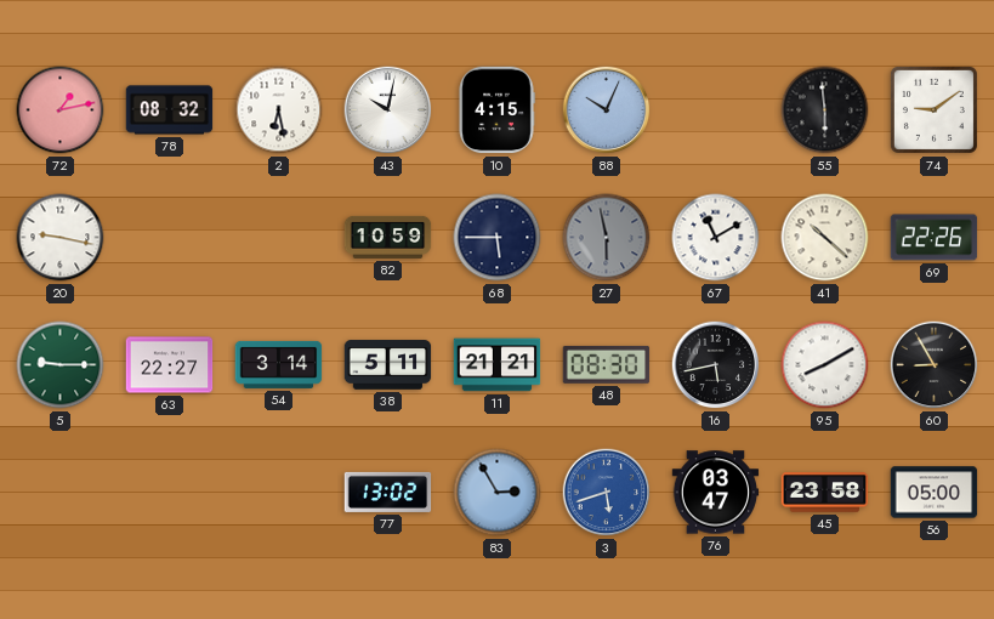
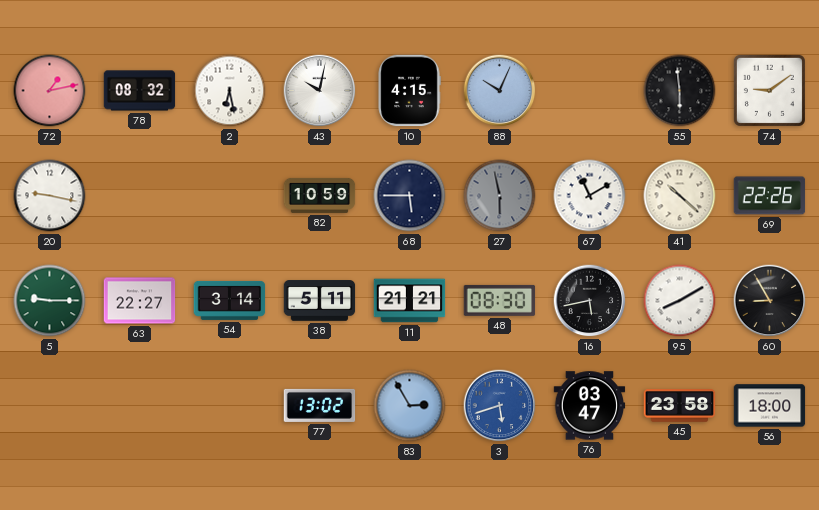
56: 05:00 -> 18:00 (770, 406)
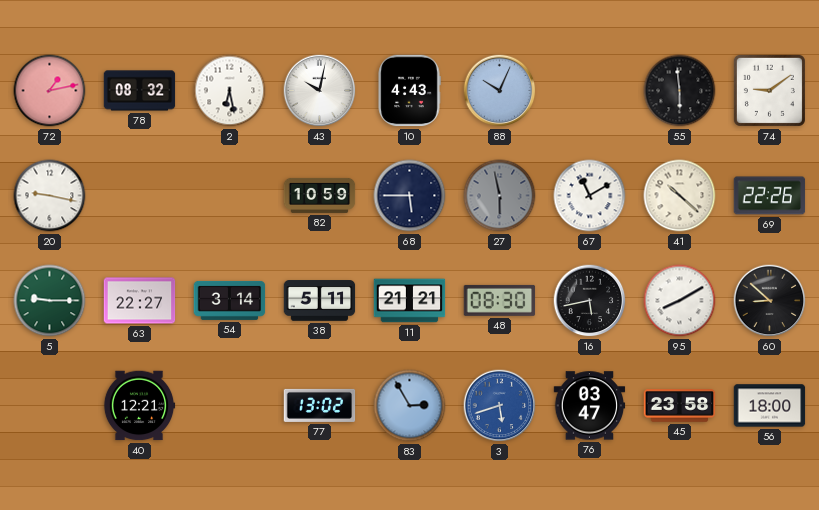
10: 4:15 -> 4:43 (409, 91)
60: 8:55 -> 8:52 (770, 301)
40: none -> 12:21 (139, 406)
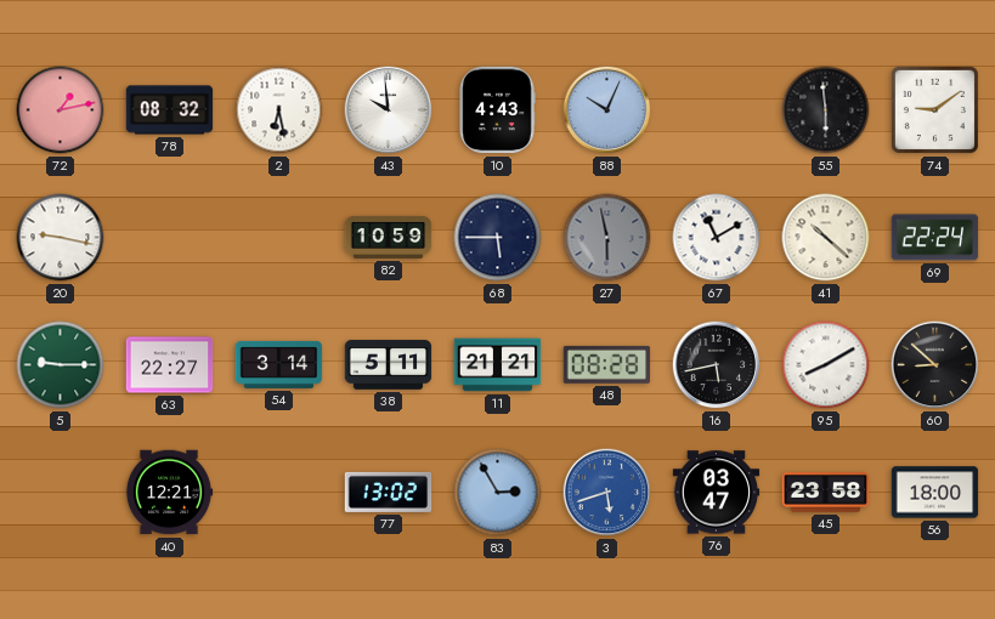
43: 10:02 -> 9:59 (389, 110)
69: 22:26 -> 22:24 (935, 238)
48: 08:30 -> 08:28 (607, 364)
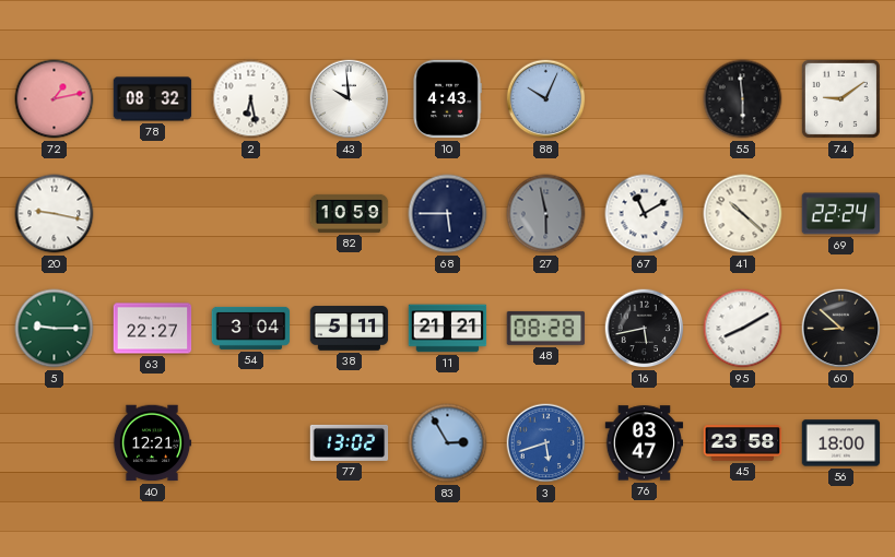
54: 3:14 -> 3:04 (251, 328)
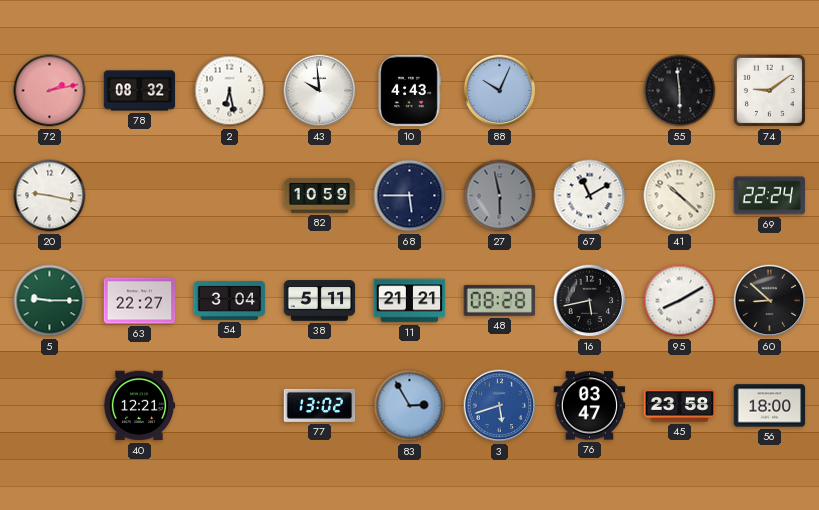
72: 1:13 -> 2:13 (50, 91)
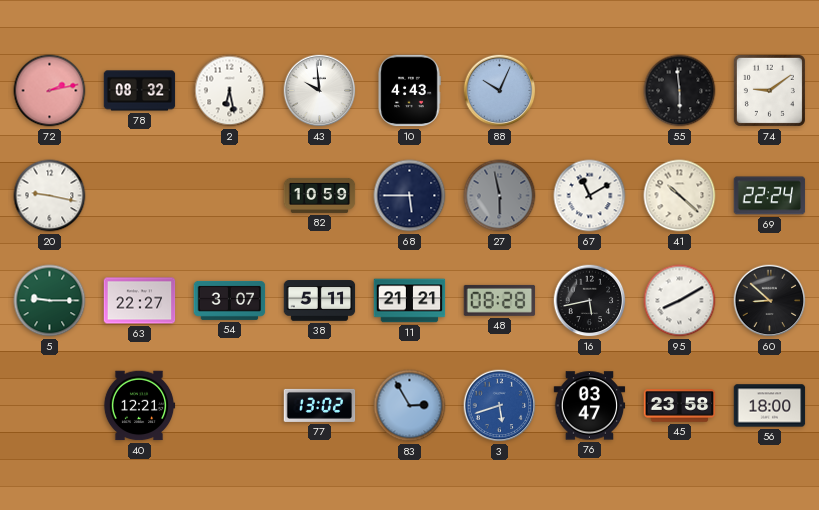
54: 3:04 -> 3:07 (230, 300)
